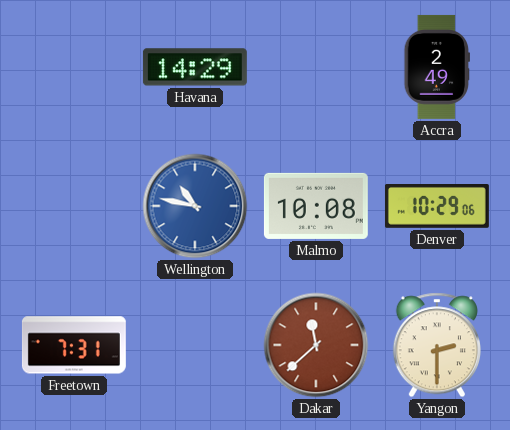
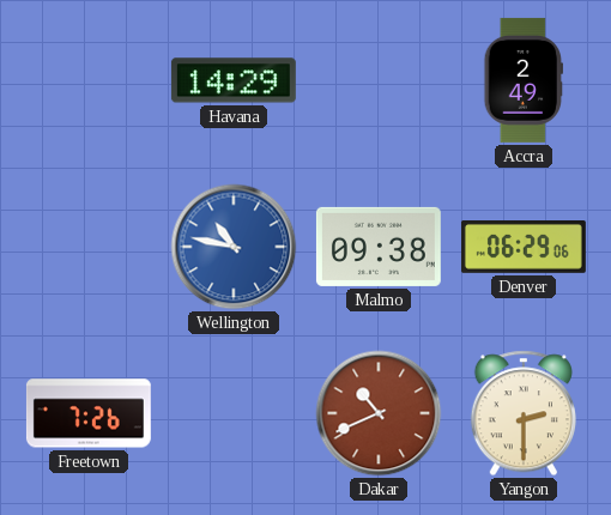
Malmo: 10:08 -> 09:38 (379, 247)
Denver: 10:29 -> 06:29 (524, 248)
Freetown: 7:31 -> 7:26 (89, 413)
Dakar: 11:38 -> 10:41 (379, 413)
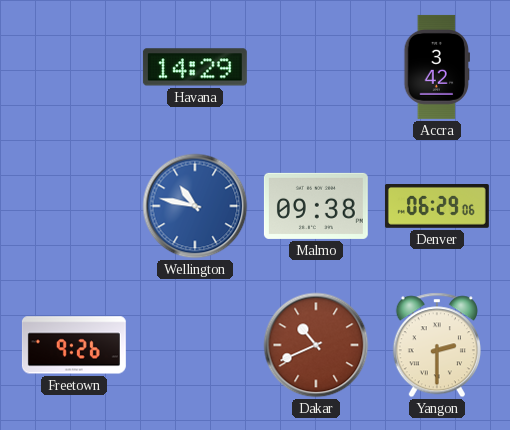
Accra: 2:49 -> 3:42 (436, 67)
Freetown: 7:26 -> 9:26 (74, 345)
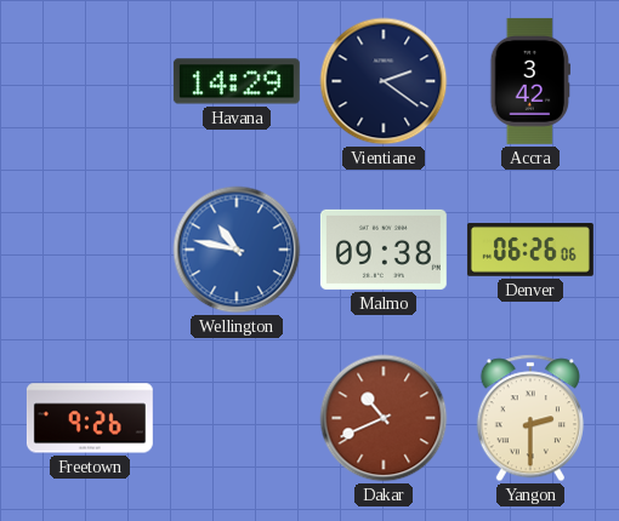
Vientiane: none -> 2:21 (384, 81)
Denver: 06:29 -> 06:26 (530, 251)
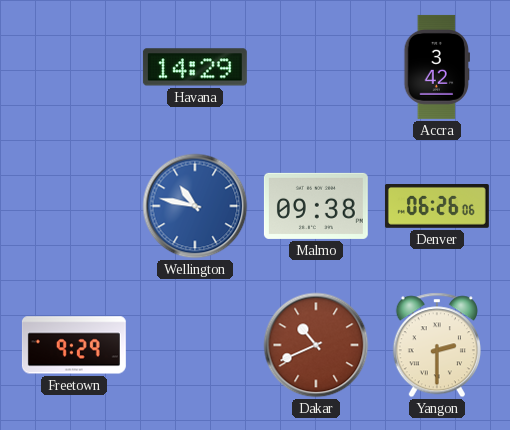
Vientiane: 2:21 -> none (384, 81)
Freetown: 9:26 -> 9:29 (74, 345)
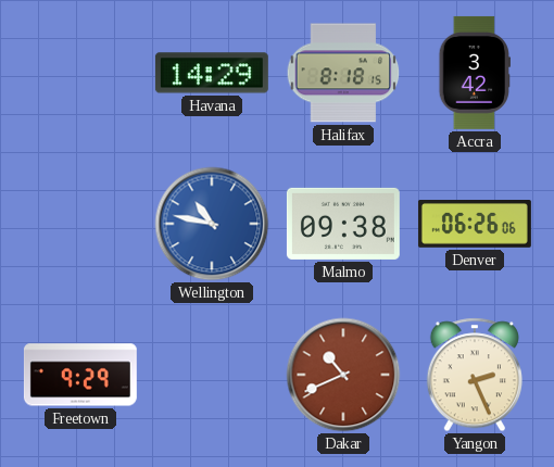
Halifax: none -> 8:18 (343, 73)
Yangon: 2:30 -> 2:26 (475, 375)
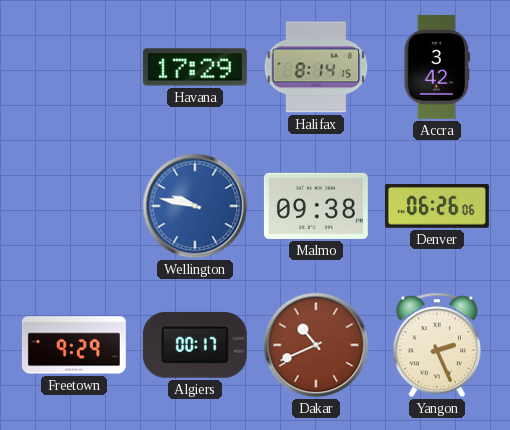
Havana: 14:29 -> 17:29 (195, 67)
Halifax: 8:18 -> 8:14 (316, 67)
Wellington: 10:47 -> 9:47 (195, 206)
Algiers: none -> 00:17 (195, 345)
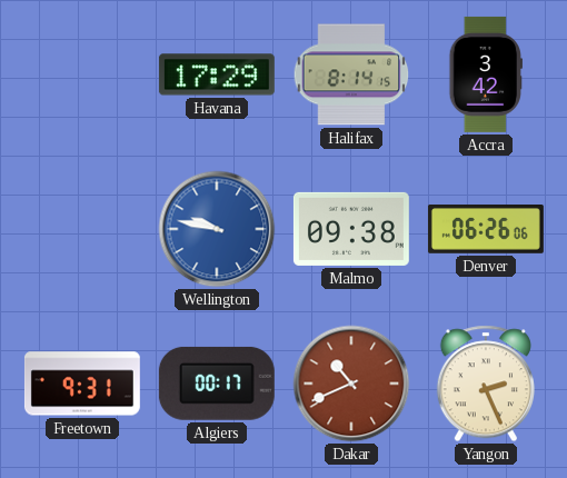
Freetown: 9:29 -> 9:31 (82, 384)
